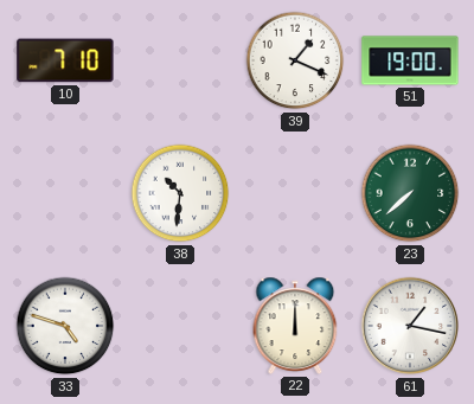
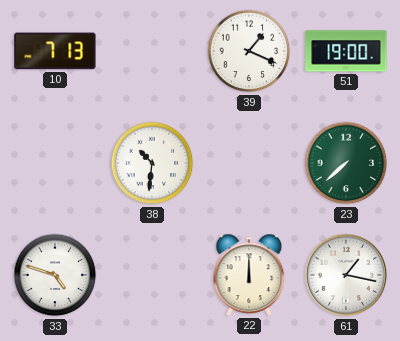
10: 7:10 -> 7:13 (55, 51)
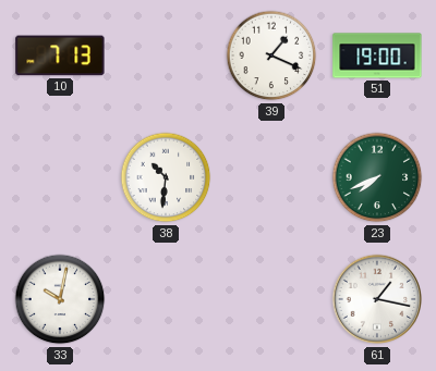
23: 7:38 -> 7:41 (377, 177)
33: 4:48 -> 10:02 (60, 299)
22: 12:00 -> none (249, 275)
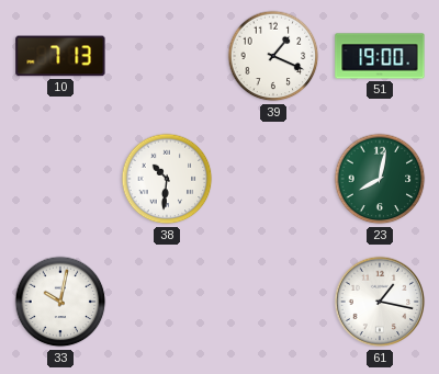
23: 7:41 -> 8:02 (380, 179)
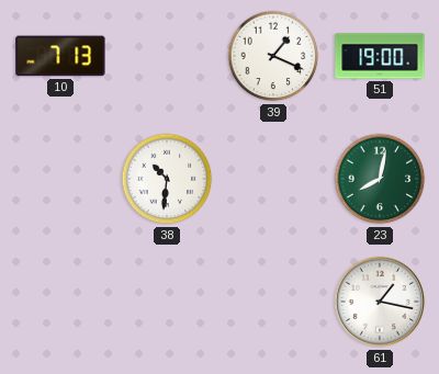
33: 10:02 -> none (60, 302)
